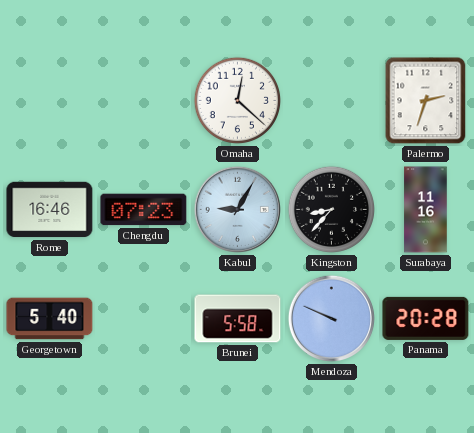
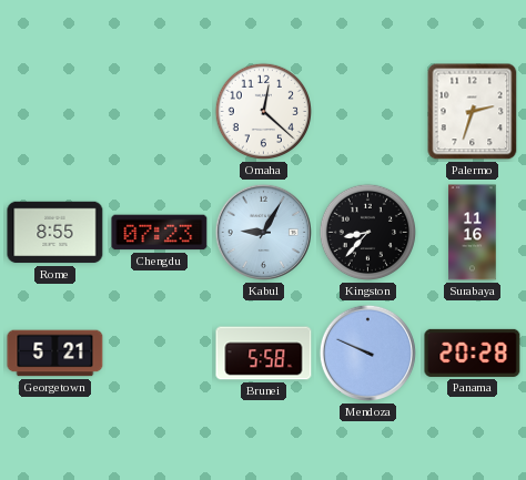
Rome: 16:46 -> 8:55 (55, 233)
Georgetown: 5:40 -> 5:21 (55, 354)
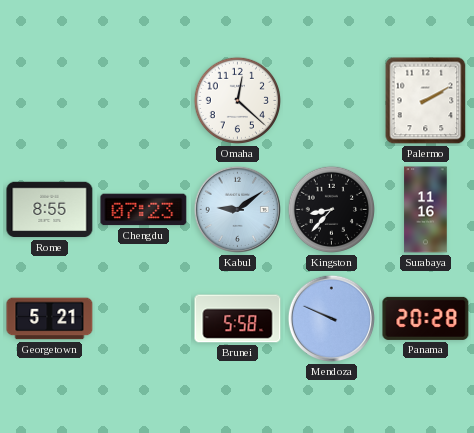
Palermo: 2:33 -> 2:10 (426, 101)
Kabul: 9:05 -> 9:09 (237, 209)
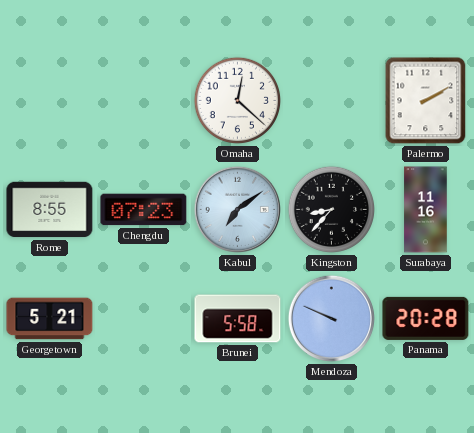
Kabul: 9:09 -> 7:09 (237, 209)
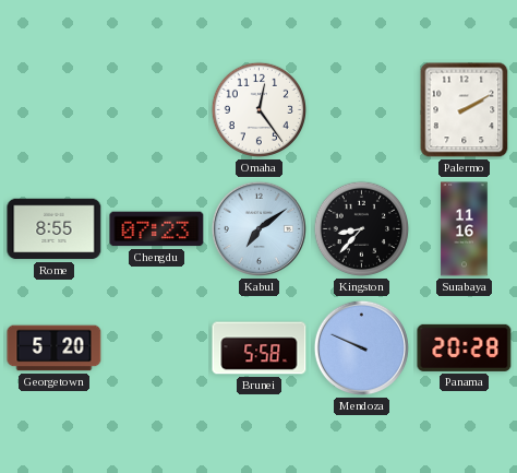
Omaha: 12:22 -> 12:24 (260, 110)
Georgetown: 5:21 -> 5:20 (55, 348)
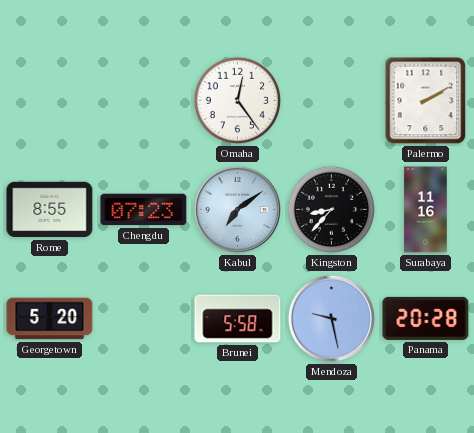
Mendoza: 9:49 -> 9:28 (331, 318)
